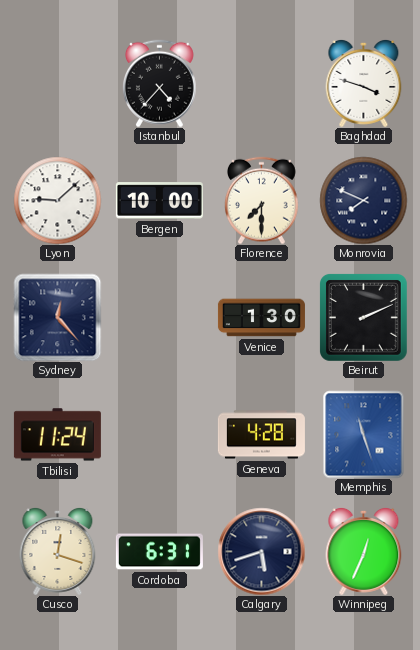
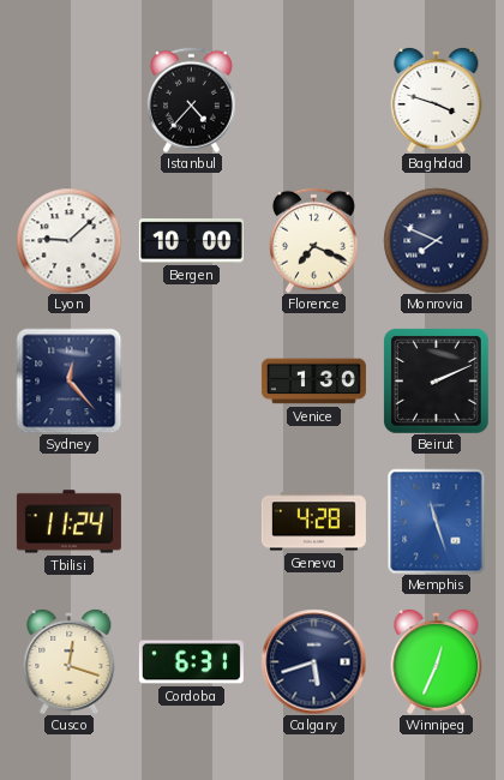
Florence: 7:30 -> 7:19 (313, 240)
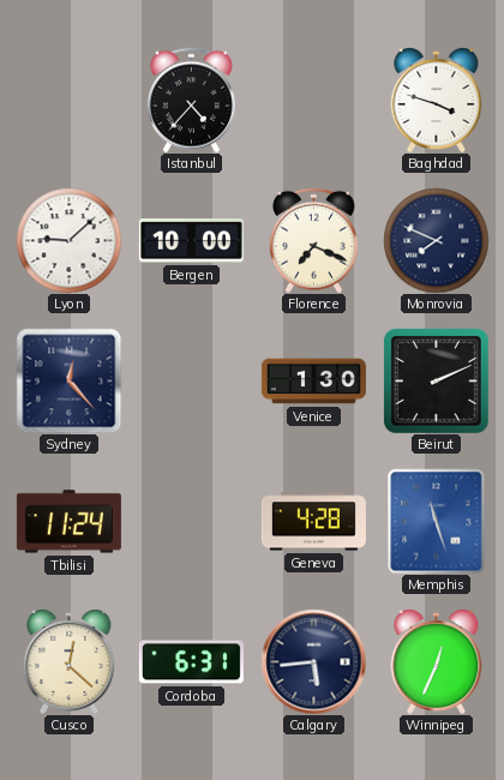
Cusco: 12:18 -> 12:22 (70, 661)
Calgary: 5:42 -> 5:44 (313, 661)
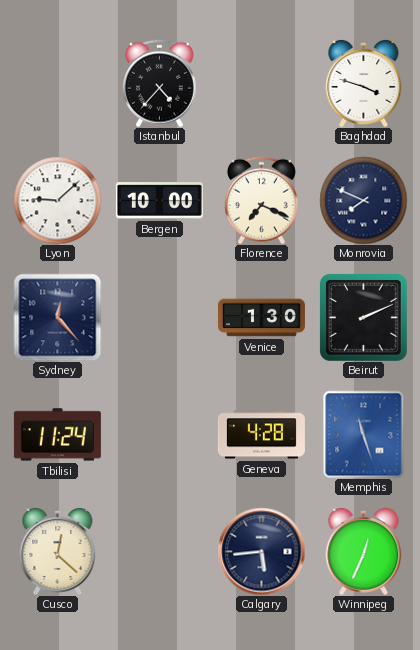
Cordoba: 6:31 -> none (191, 662)
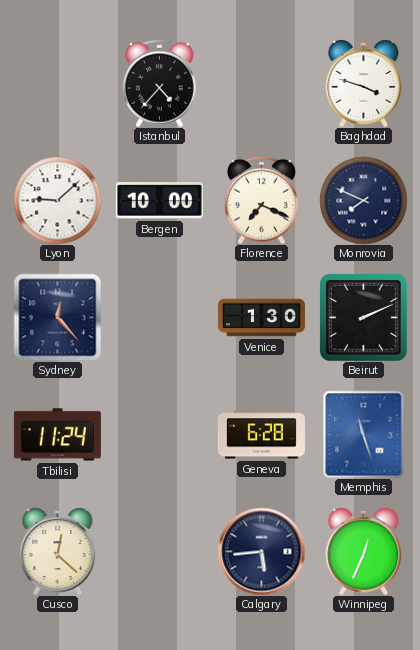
Geneva: 4:28 -> 6:28 (261, 435)
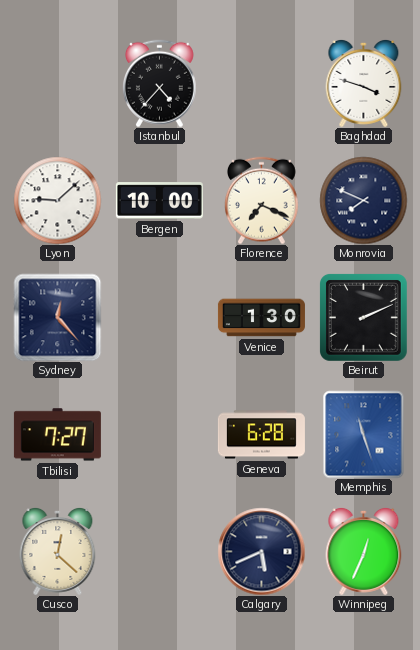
Tbilisi: 11:24 -> 7:27 (57, 435)
Calgary: 5:44 -> 5:41 (261, 551)
